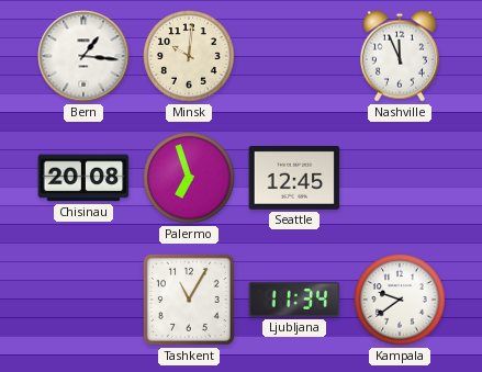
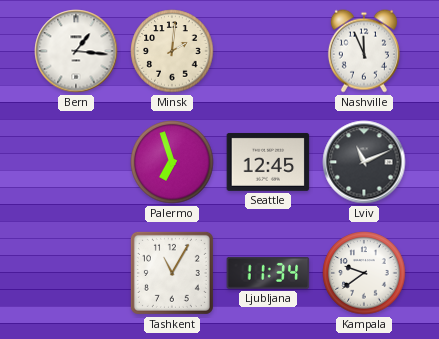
Minsk: 10:01 -> 2:01 (172, 51)
Chisinau: 20:08 -> none (83, 178)
Lviv: none -> 11:11 (364, 162)
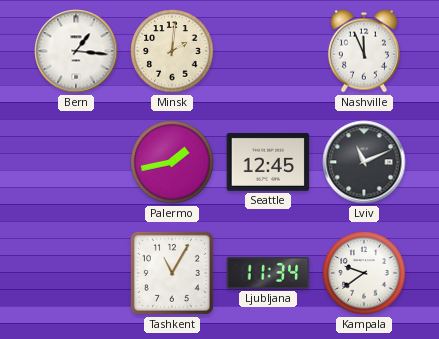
Palermo: 6:57 -> 1:43 (172, 162)
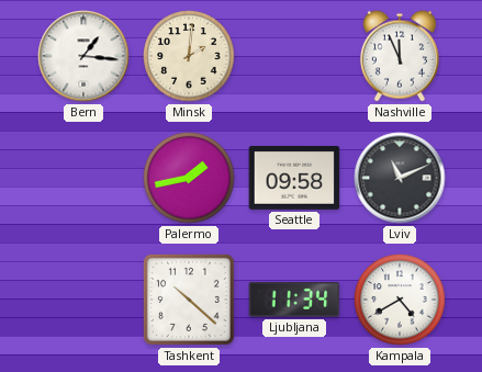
Seattle: 12:45 -> 09:58 (294, 178)
Tashkent: 11:05 -> 10:22 (189, 300)
Kampala: 9:39 -> 4:40 (400, 300)
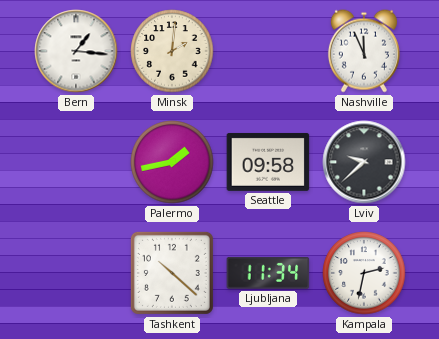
Lviv: 11:11 -> 9:38 (364, 162)
Kampala: 4:40 -> 2:32 (364, 273)
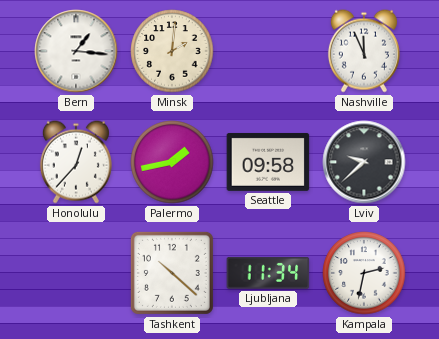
Honolulu: none -> 12:37 (76, 162)
